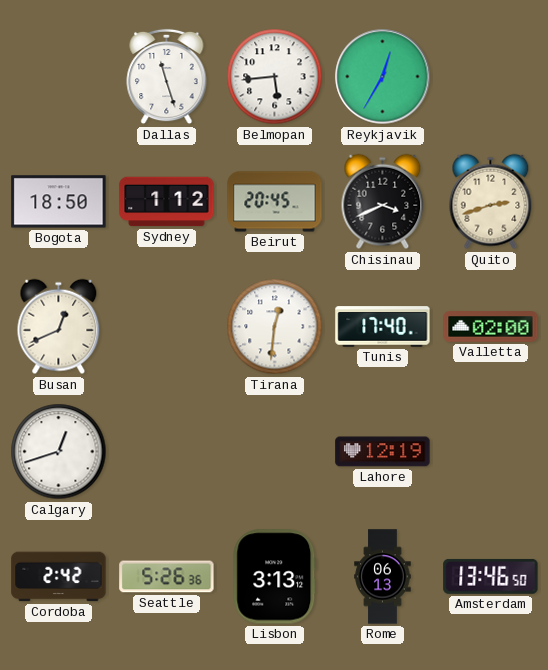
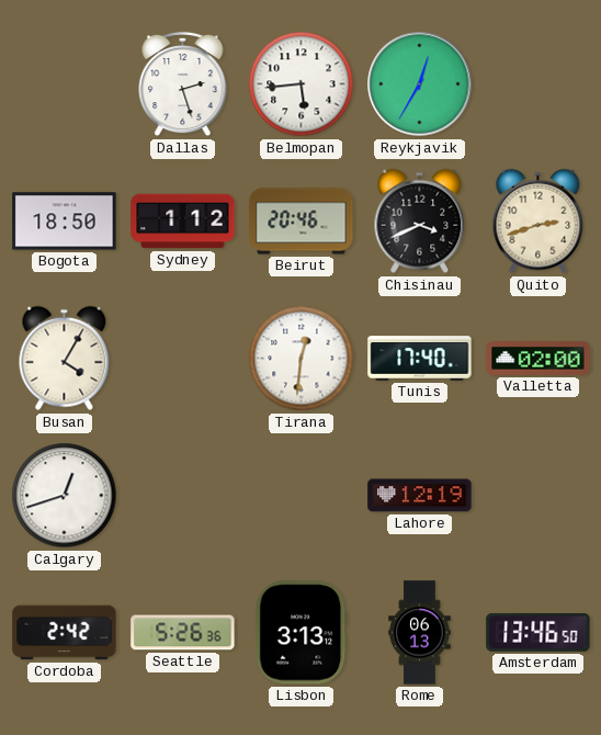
Dallas: 11:27 -> 2:27 (183, 84)
Beirut: 20:45 -> 20:46 (302, 222)
Busan: 12:41 -> 4:05 (65, 359)
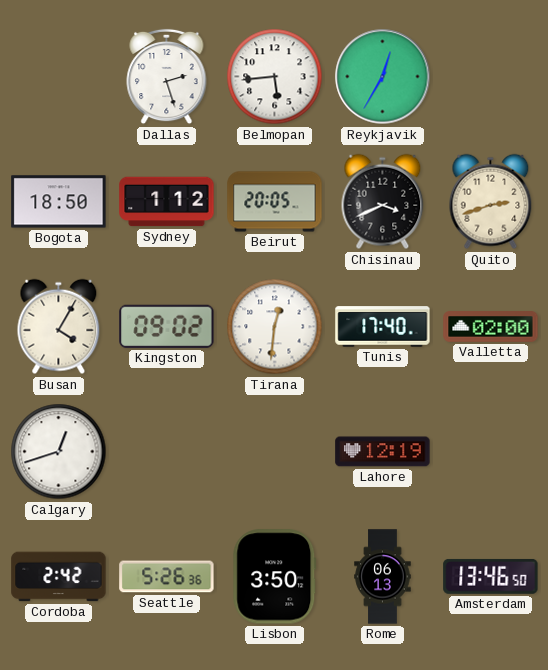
Beirut: 20:46 -> 20:05 (275, 202)
Kingston: none -> 09:02 (167, 326)
Lisbon: 3:13 -> 3:50 (275, 577)
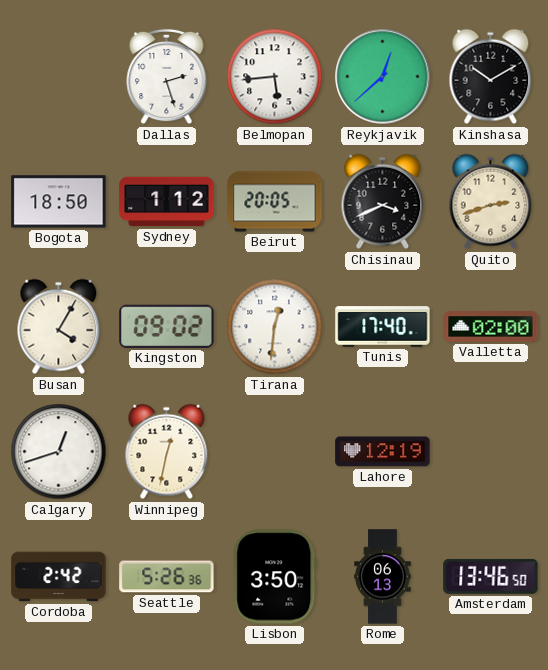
Reykjavik: 12:35 -> 12:38 (383, 77)
Kinshasa: none -> 10:10 (491, 77)
Winnipeg: none -> 12:32 (167, 452)
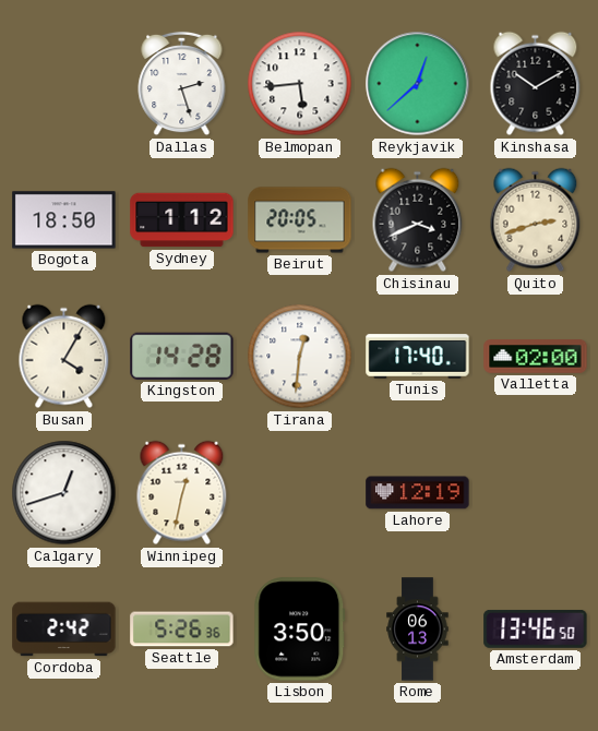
Kingston: 09:02 -> 14:28 (182, 356)
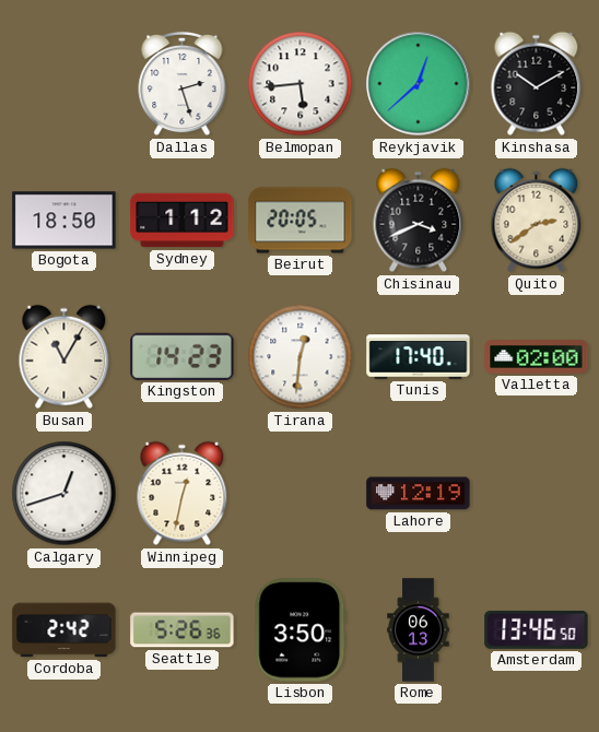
Quito: 2:42 -> 2:39 (537, 221)
Busan: 4:05 -> 11:05 (64, 357)
Kingston: 14:28 -> 14:23 (183, 356)
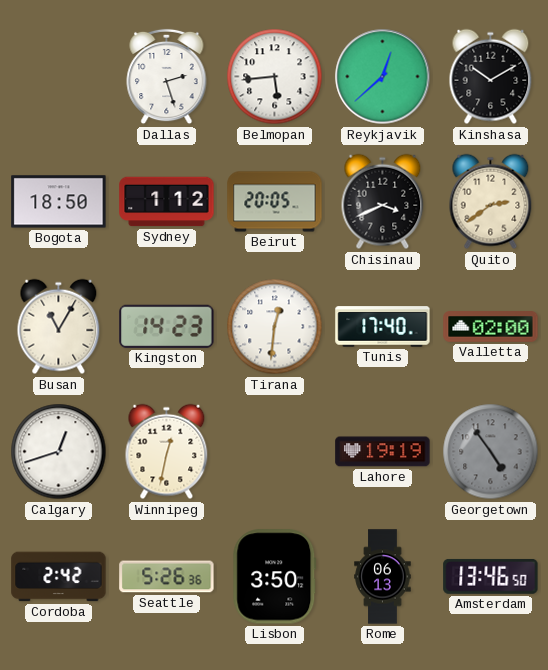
Lahore: 12:19 -> 19:19 (383, 452)
Georgetown: none -> 4:54 (491, 452)
